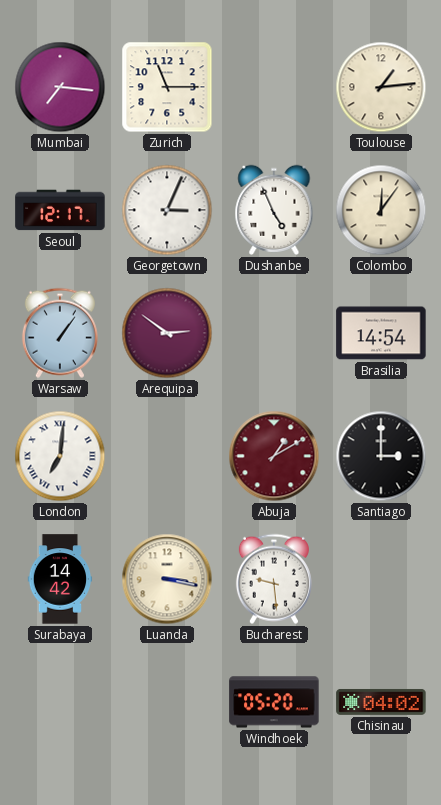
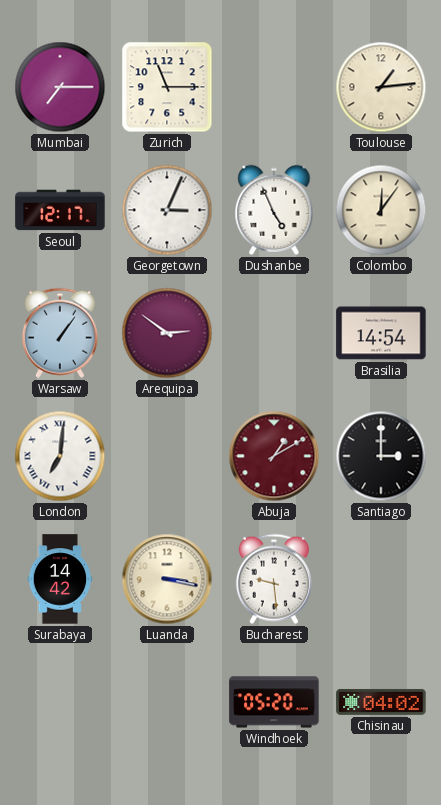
Mumbai: 7:16 -> 7:15 (60, 87)
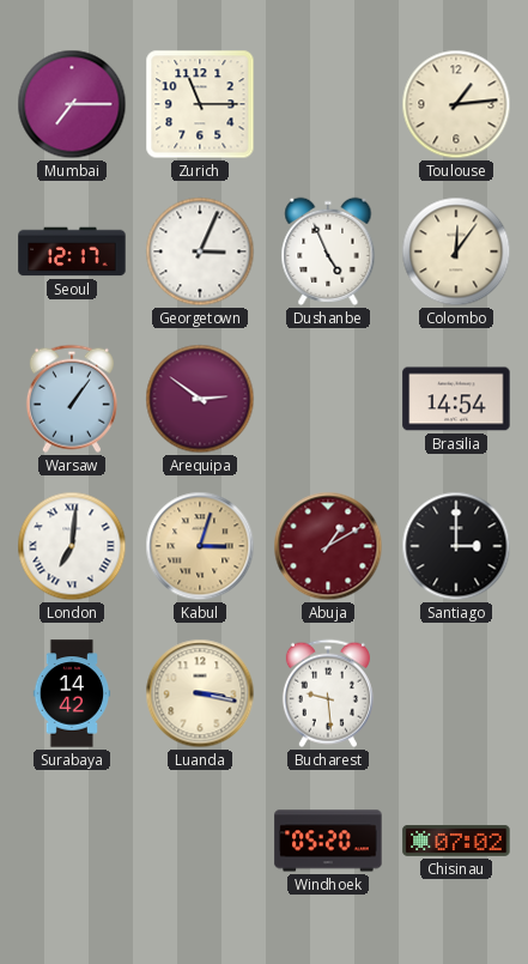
Kabul: none -> 3:03 (200, 546)
Chisinau: 04:02 -> 07:02 (456, 841)
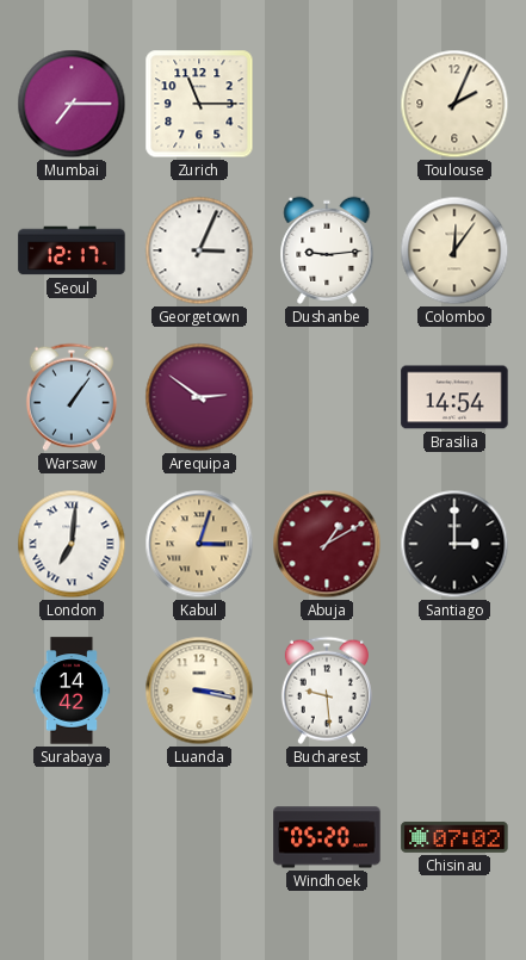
Toulouse: 1:14 -> 2:04 (454, 104)
Dushanbe: 4:56 -> 9:14 (327, 250)
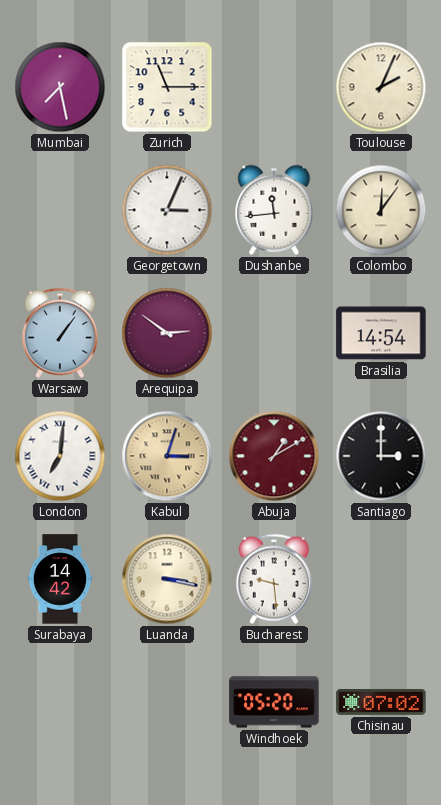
Mumbai: 7:15 -> 7:28 (60, 87)
Seoul: 12:17 -> none (72, 250)
Dushanbe: 9:14 -> 11:44 (274, 210)
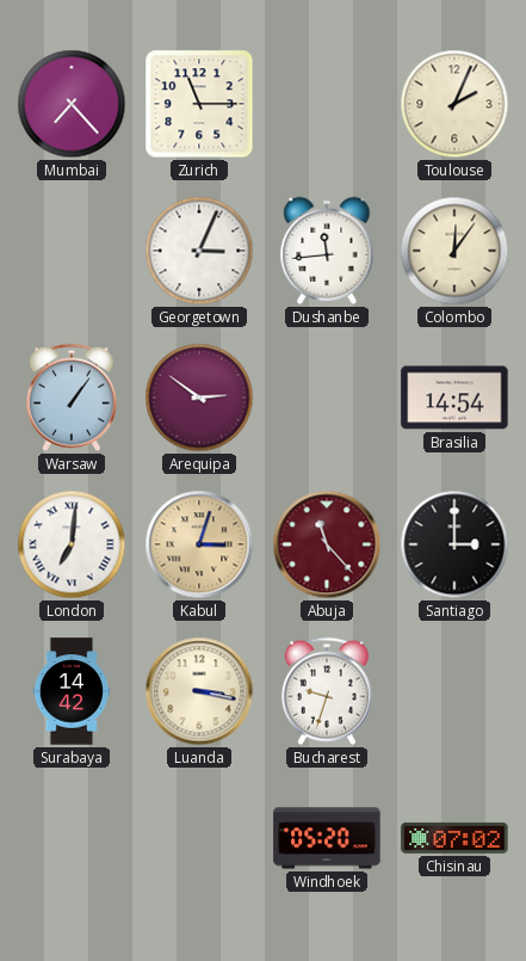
Mumbai: 7:28 -> 7:23 (72, 104)
Abuja: 1:10 -> 11:23 (327, 544)
Bucharest: 9:29 -> 9:33 (327, 691)
